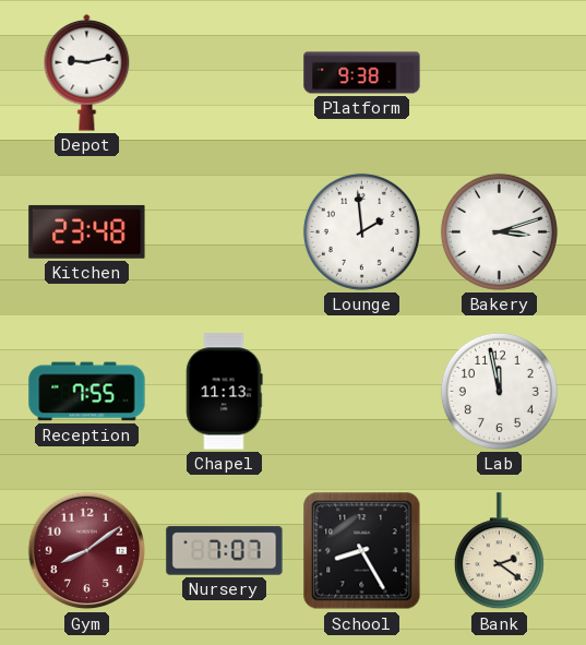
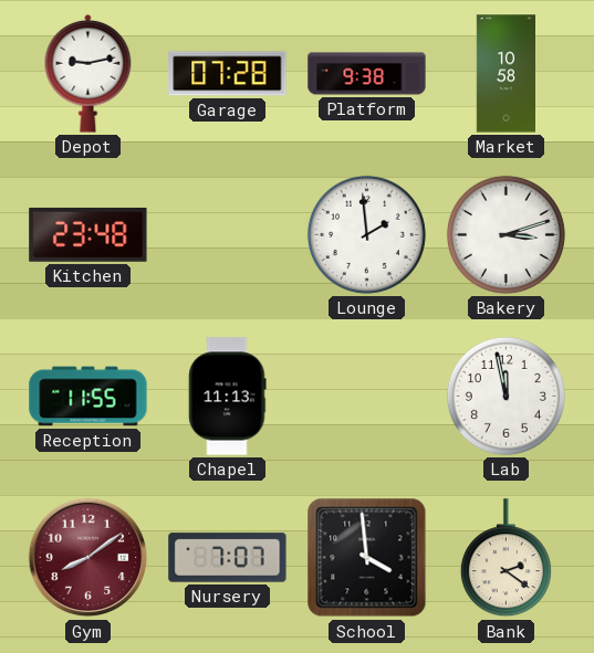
Garage: none -> 07:28 (228, 74)
Market: none -> 10:58 (506, 74)
Reception: 7:55 -> 11:55 (88, 397)
School: 8:25 -> 3:59 (367, 558)
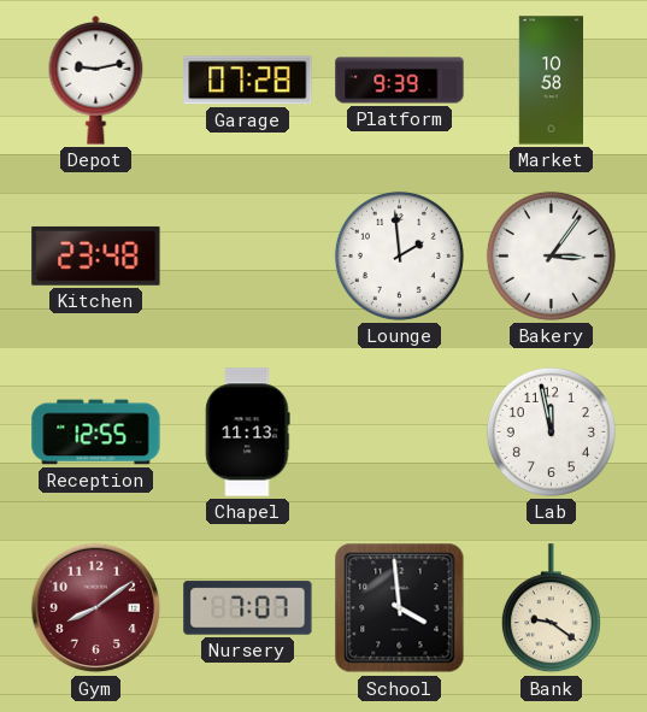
Platform: 9:38 -> 9:39 (400, 81)
Bakery: 3:12 -> 3:06 (551, 255)
Reception: 11:55 -> 12:55 (96, 433)
Bank: 2:21 -> 9:21 (551, 608)
